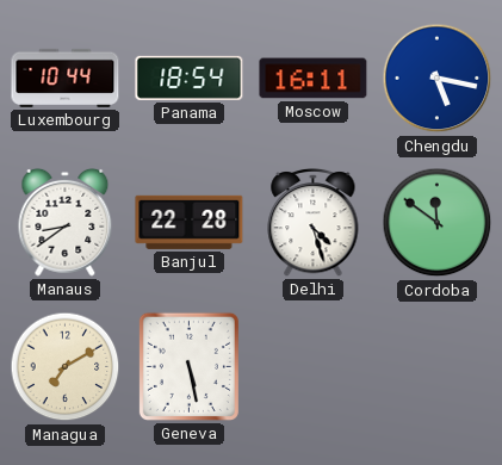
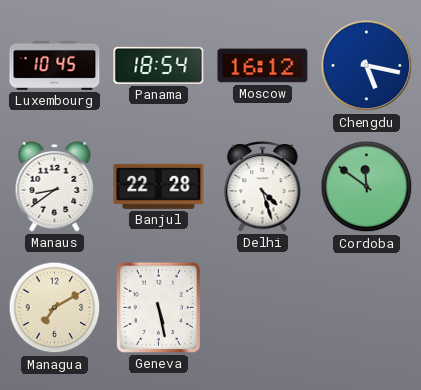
Luxembourg: 10:44 -> 10:45 (55, 65)
Moscow: 16:11 -> 16:12 (263, 66)
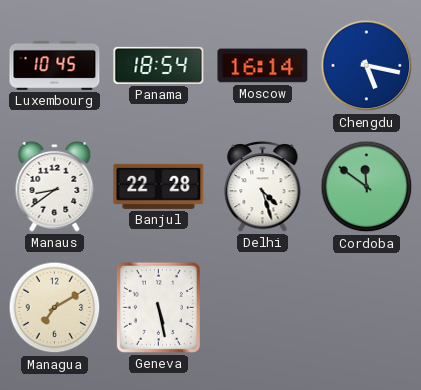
Moscow: 16:12 -> 16:14 (263, 66)
